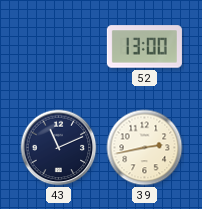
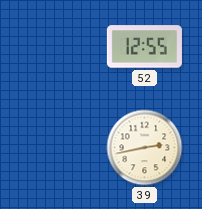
52: 13:00 -> 12:55 (144, 47)
43: 11:11 -> none (59, 148)
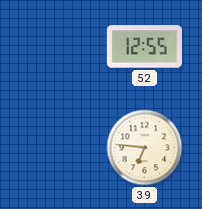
39: 2:43 -> 6:46 (145, 148)
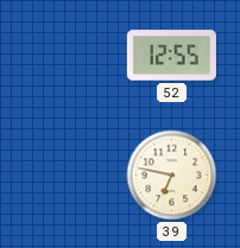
39: 6:46 -> 6:47 (172, 176)
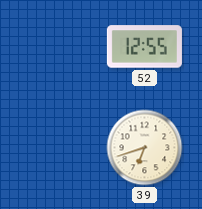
39: 6:47 -> 6:42 (145, 148)
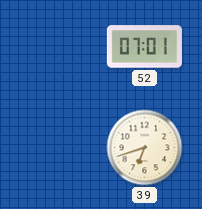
52: 12:55 -> 07:01 (144, 47)
